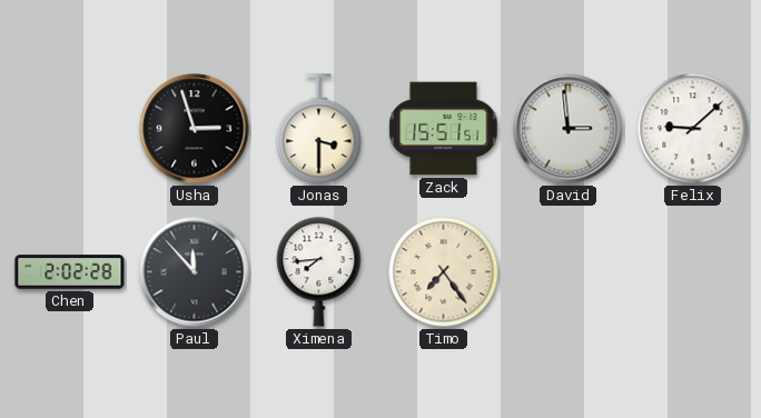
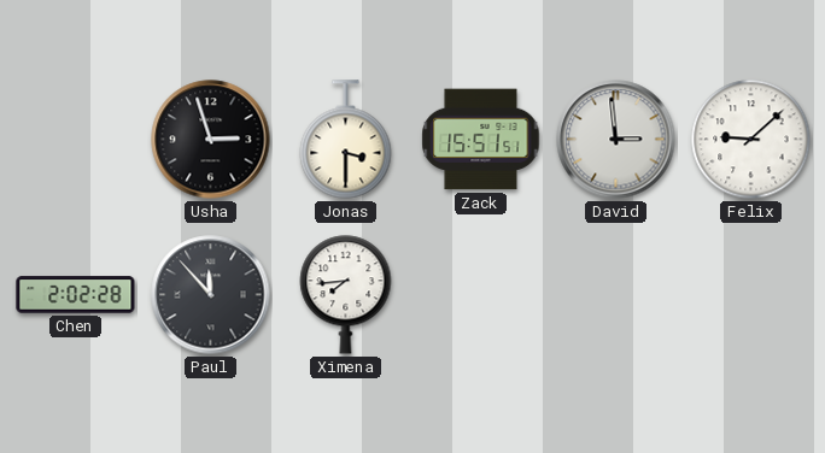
Timo: 7:24 -> none (444, 272)
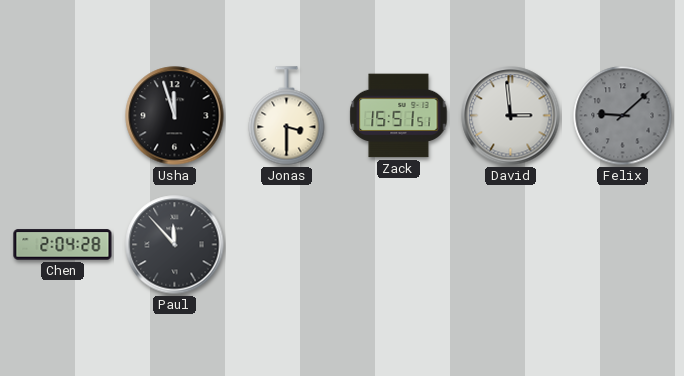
Usha: 2:57 -> 11:57 (175, 116)
Felix dial: white -> grey (623, 116)
Chen: 2:02 -> 2:04 (63, 245)
Ximena: 7:44 -> none (346, 295)
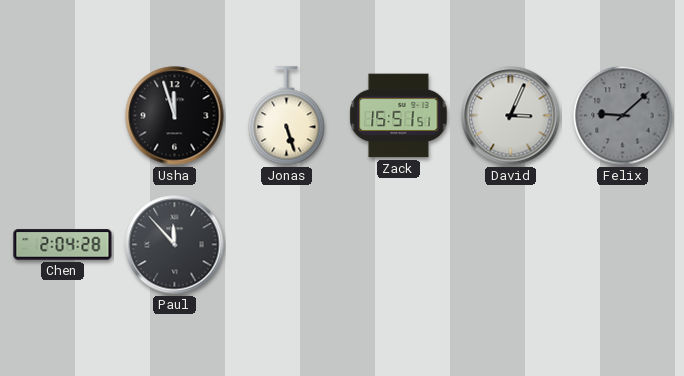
Jonas: 3:30 -> 5:27 (287, 116)
David: 2:59 -> 3:04 (511, 116)
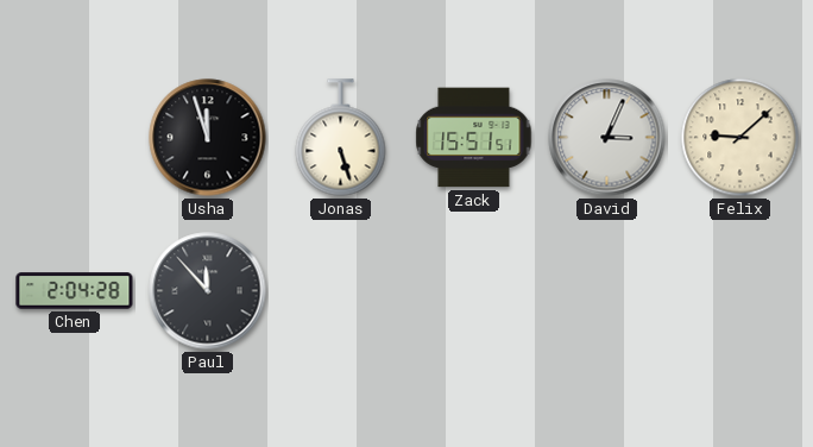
Felix dial: grey -> cream (740, 138)
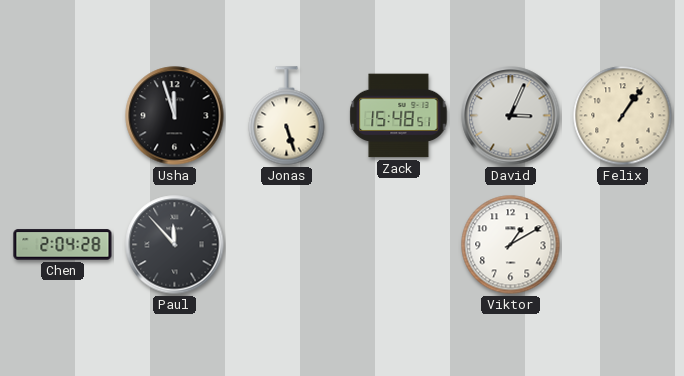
Zack: 15:51 -> 15:48 (399, 116)
Felix: 9:08 -> 1:06 (623, 116)
Viktor: none -> 1:10 (511, 245)
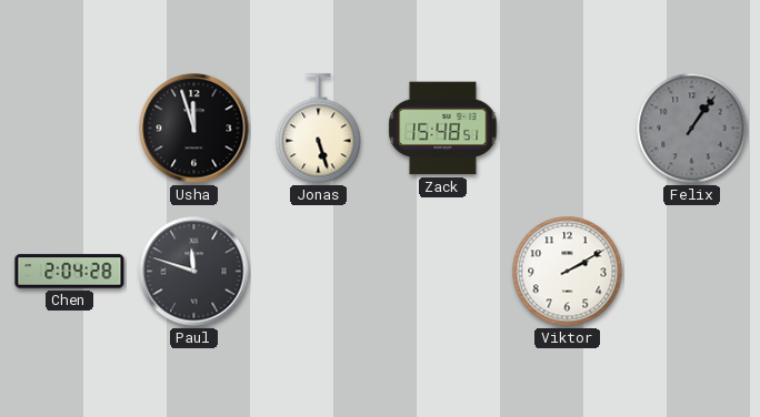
David: 3:04 -> none (511, 116)
Felix dial: cream -> grey (692, 129)
Paul: 11:53 -> 11:48 (194, 272)
Viktor: 1:10 -> 2:10 (568, 272)
